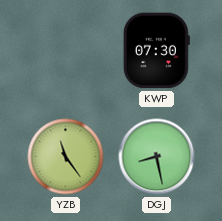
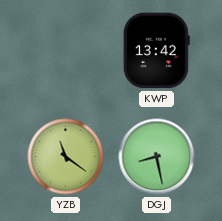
KWP: 07:30 -> 13:42 (156, 51)
YZB: 11:24 -> 11:21 (66, 157)
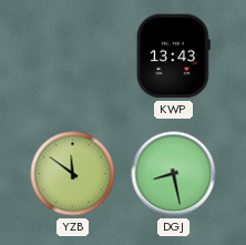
KWP: 13:42 -> 13:43 (173, 57)
YZB: 11:21 -> 11:51 (73, 174)
